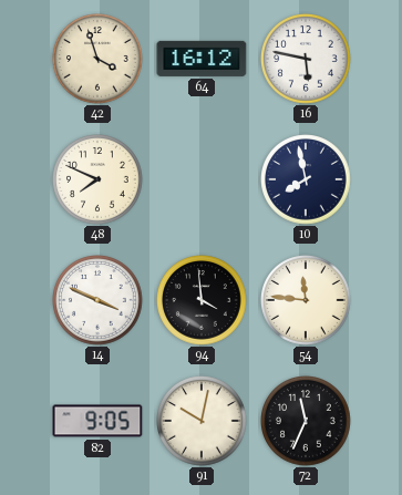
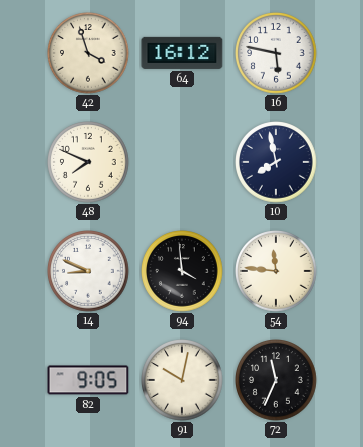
14: 3:49 -> 8:49 (88, 271)
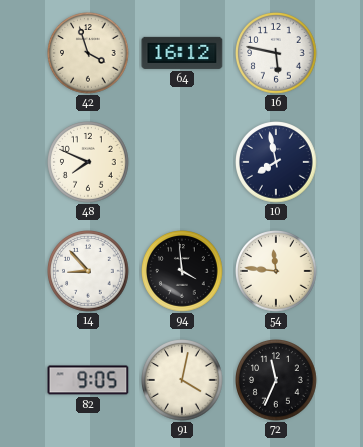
14: 8:49 -> 8:53 (88, 271)
91: 10:02 -> 4:02 (182, 380)
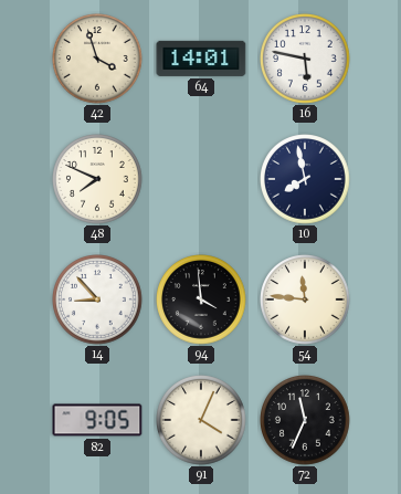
64: 16:12 -> 14:01 (201, 59)
91: 4:02 -> 4:04 (201, 420)
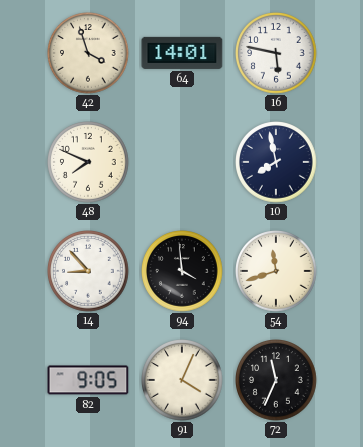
54: 11:46 -> 11:42 (276, 271)
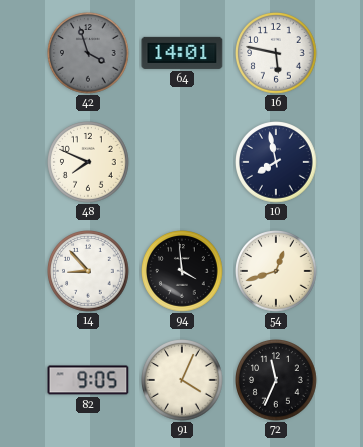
42 dial: cream -> grey (88, 53)
54: 11:42 -> 12:42 (276, 271)
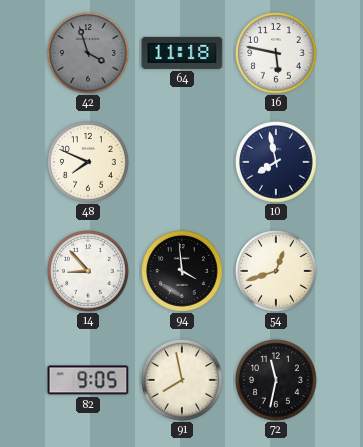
64: 14:01 -> 11:18 (182, 53)
91: 4:04 -> 7:58 (182, 380)
72: 11:34 -> 11:32 (276, 380)
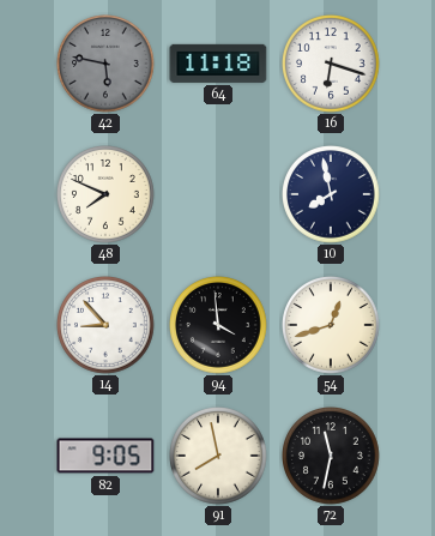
42: 3:57 -> 5:47 (105, 64)
16: 5:47 -> 6:18 (331, 64)
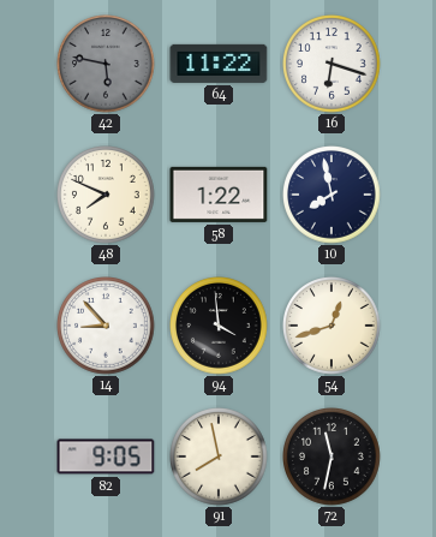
64: 11:18 -> 11:22 (219, 64)
58: none -> 1:22 (219, 195)
